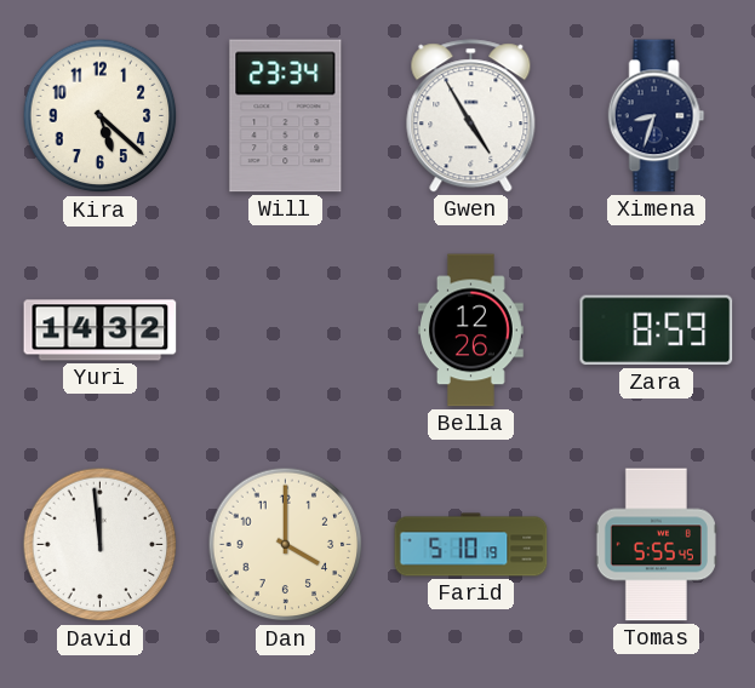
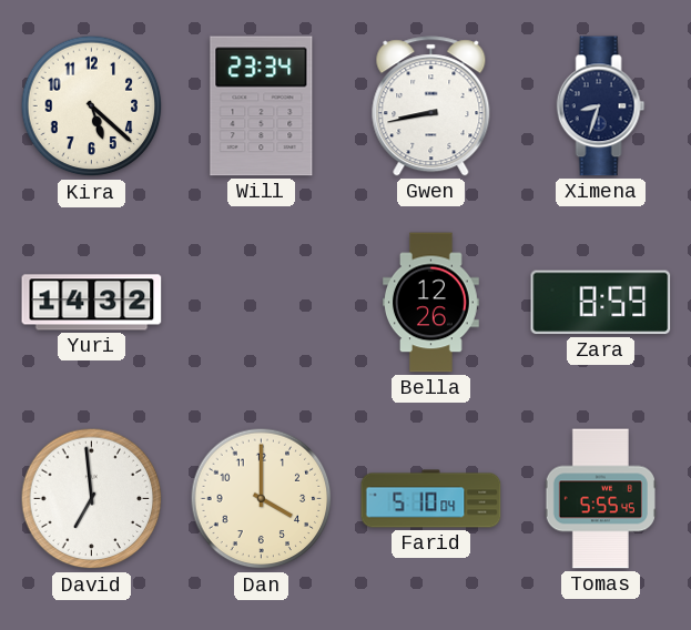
Gwen: 4:55 -> 8:43 (431, 106)
David: 11:59 -> 6:59 (92, 499)
Farid: 5:10:19 -> 5:10:04 (431, 499)
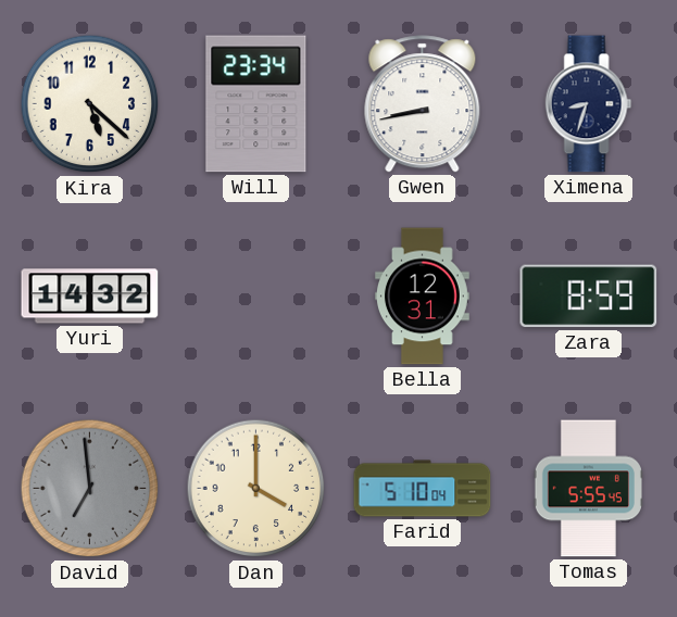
Bella: 12:26 -> 12:31 (423, 297)
David dial: white -> grey (90, 489)
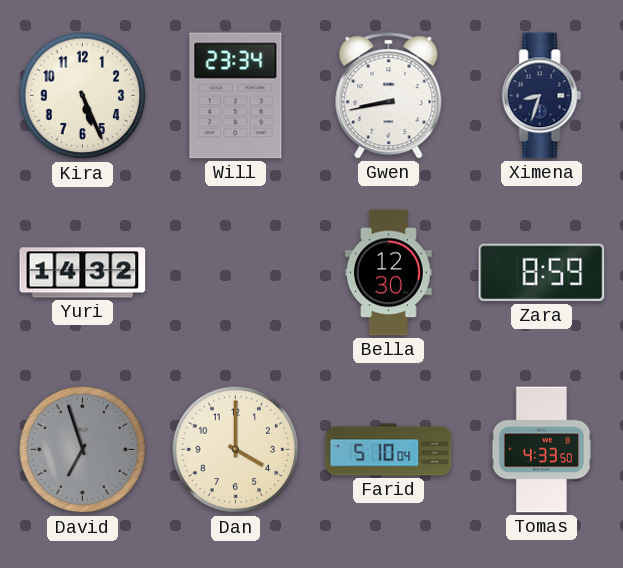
Kira: 5:22 -> 5:26 (83, 96)
Bella: 12:31 -> 12:30 (389, 273)
David: 6:59 -> 6:57 (83, 450)
Tomas: 5:55 -> 4:33 (541, 450)
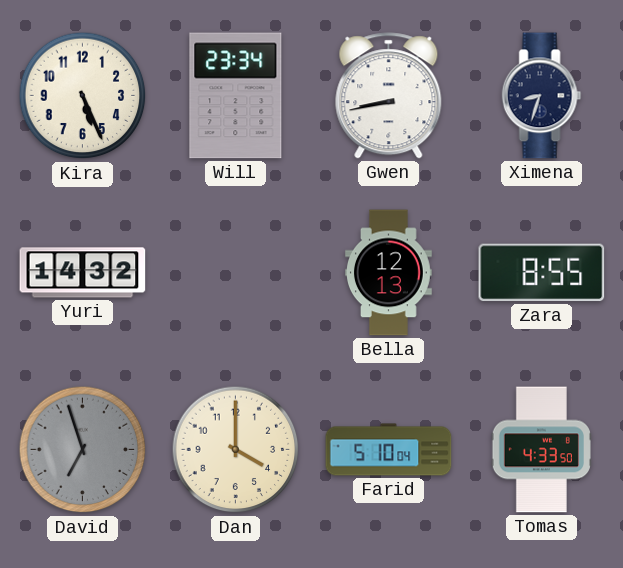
Bella: 12:30 -> 12:13 (389, 273)
Zara: 8:59 -> 8:55 (542, 273)
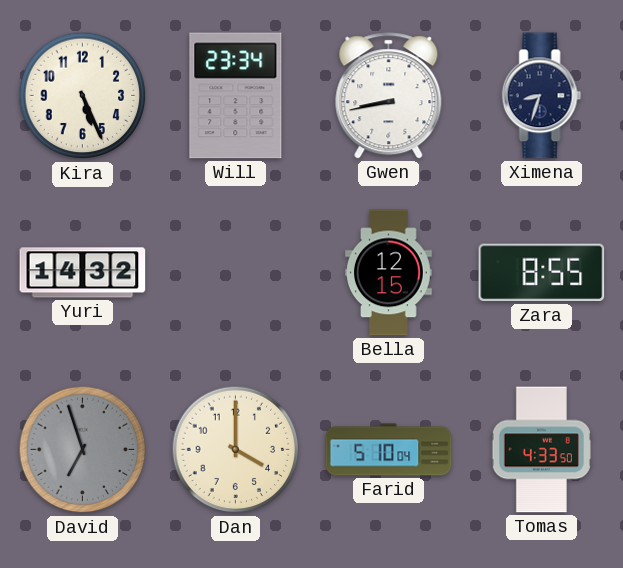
Bella: 12:13 -> 12:15 (389, 273)
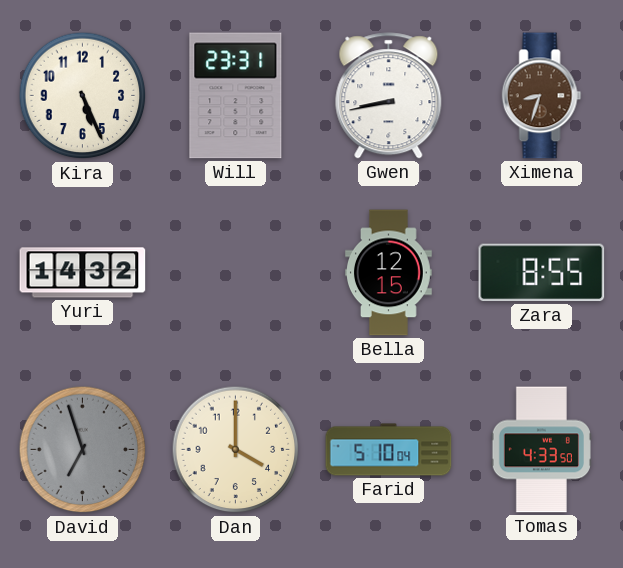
Will: 23:34 -> 23:31 (236, 96)
Ximena dial: navy -> brown (542, 96)
